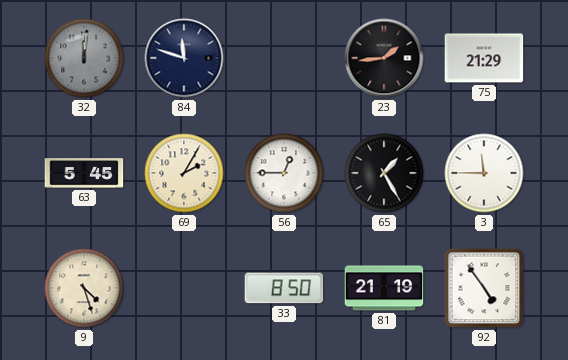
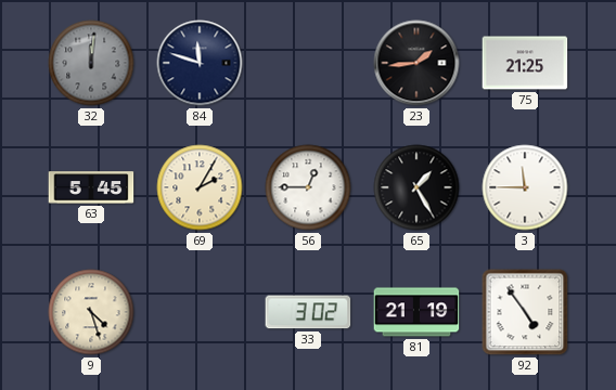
75: 21:29 -> 21:25 (525, 63)
33: 8:50 -> 3:02 (308, 312)
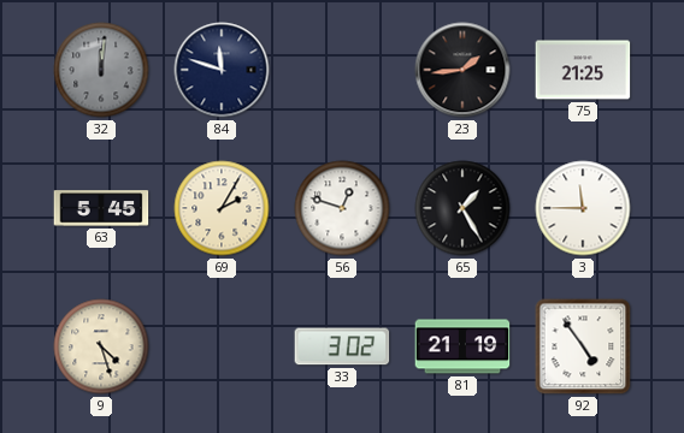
56: 12:45 -> 12:48 (342, 208)
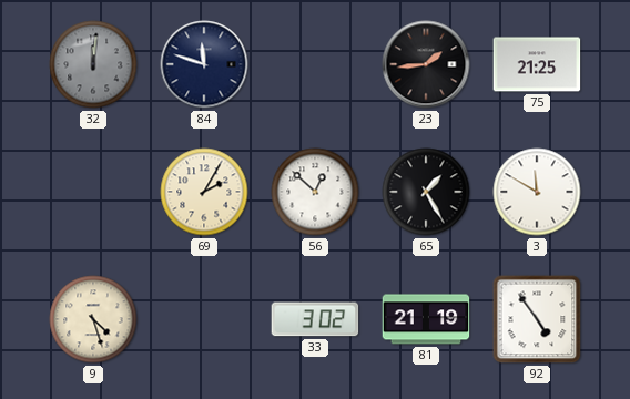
63: 5:45 -> none (101, 208)
56: 12:48 -> 12:52 (315, 192)
3: 11:45 -> 11:50 (537, 192)
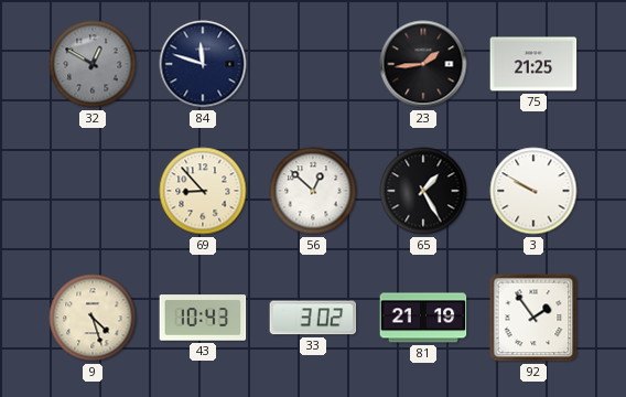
32: 12:01 -> 12:50 (93, 64)
69: 2:05 -> 8:53 (203, 191)
3: 11:50 -> 9:50 (533, 191)
43: none -> 10:43 (203, 318)
92: 4:54 -> 1:54 (533, 318)
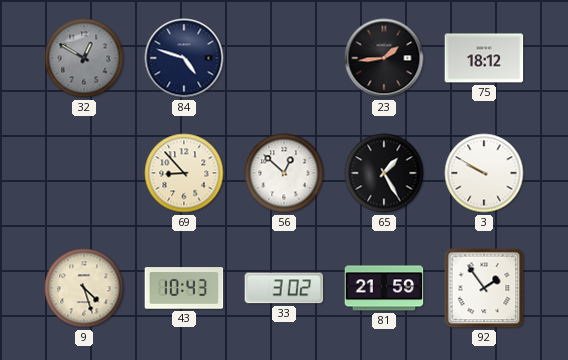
84: 11:48 -> 4:48 (184, 58)
75: 21:25 -> 18:12 (484, 58)
81: 21:19 -> 21:59 (384, 288)
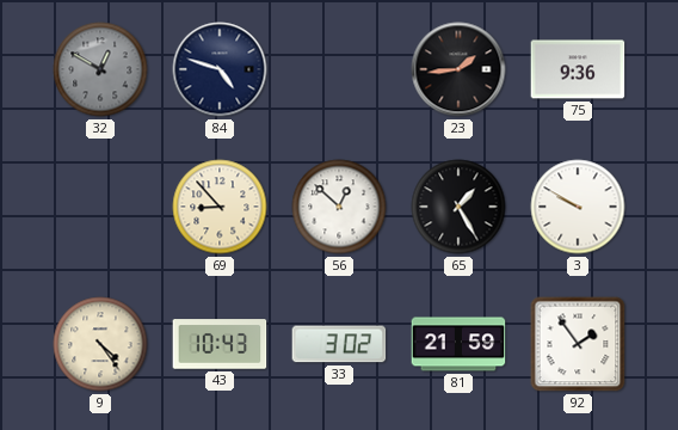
75: 18:12 -> 9:36 (578, 69)
9: 4:27 -> 4:24 (100, 344)
